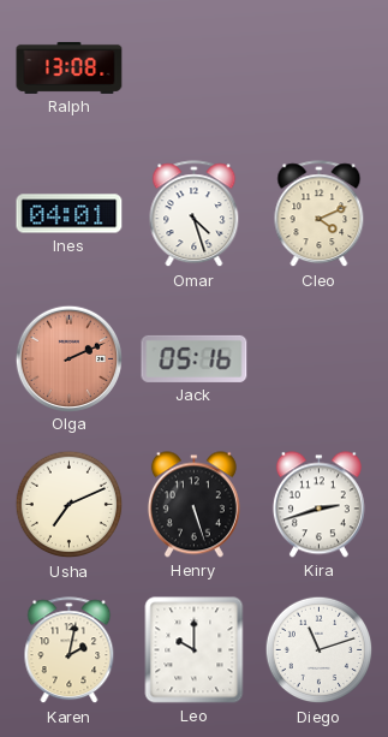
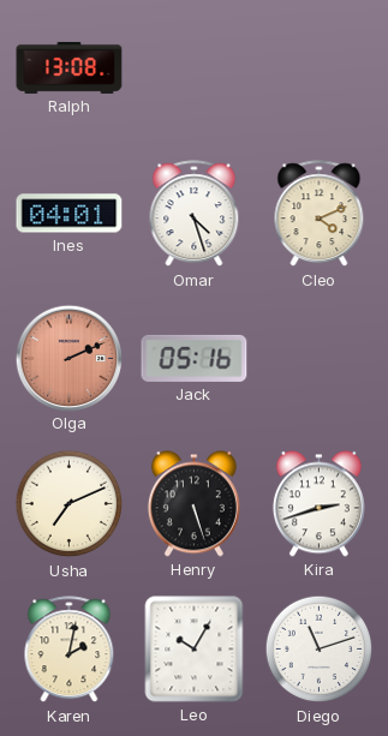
Leo: 10:00 -> 10:05 (195, 650)
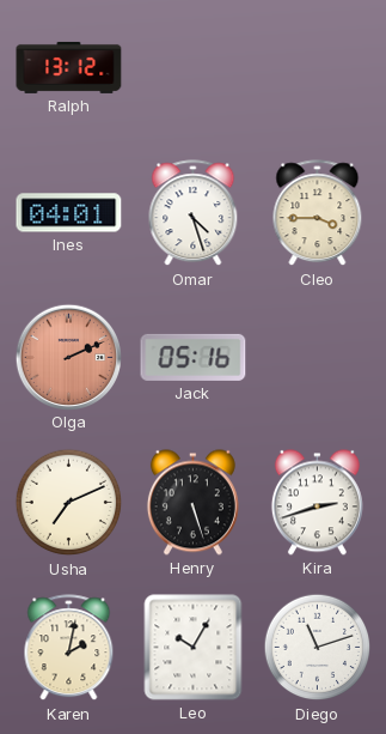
Ralph: 13:08 -> 13:12 (69, 67)
Cleo: 4:11 -> 3:45 (318, 213)
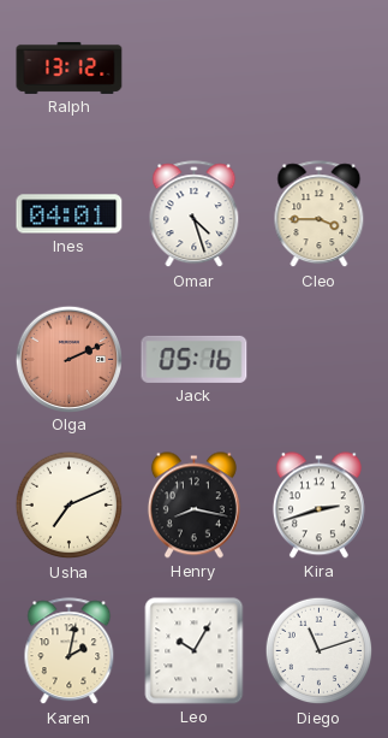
Henry: 5:27 -> 8:17 (193, 506)
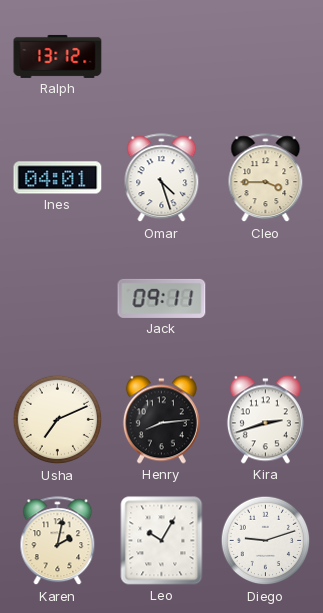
Olga: 2:11 -> none (68, 359)
Jack: 05:16 -> 09:11 (162, 298)
Henry: 8:17 -> 8:14 (161, 420)
Diego: 11:12 -> 9:12 (266, 541)
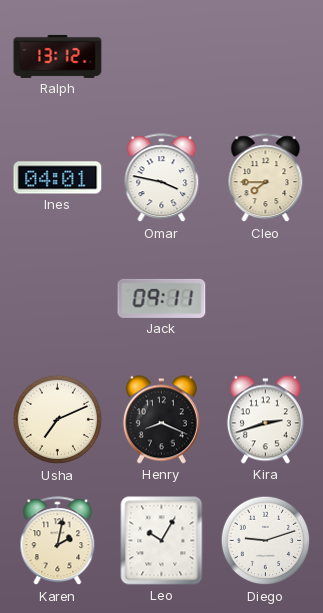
Omar: 4:27 -> 3:47 (162, 178)
Cleo: 3:45 -> 7:45 (266, 178)
Henry: 8:14 -> 8:19 (161, 420)
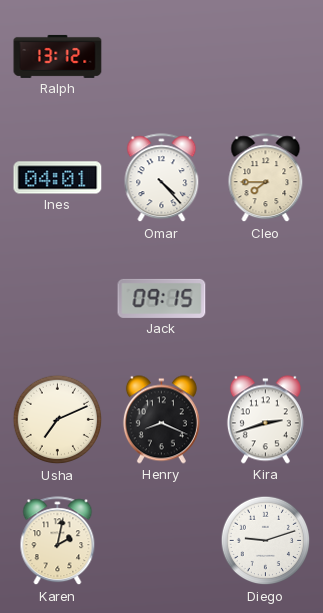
Omar: 3:47 -> 4:23 (162, 178)
Jack: 09:11 -> 09:15 (162, 298)
Leo: 10:05 -> none (162, 541)
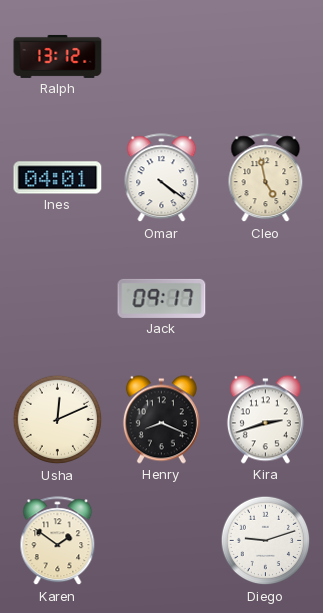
Omar: 4:23 -> 4:21 (162, 178)
Cleo: 7:45 -> 4:58 (266, 178)
Jack: 09:15 -> 09:17 (162, 298)
Usha: 7:11 -> 12:11 (58, 420)
Karen: 2:02 -> 1:51 (58, 541)
